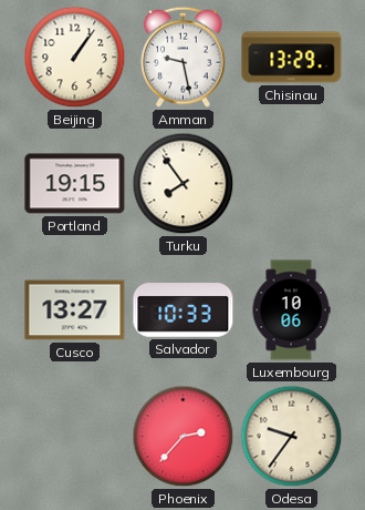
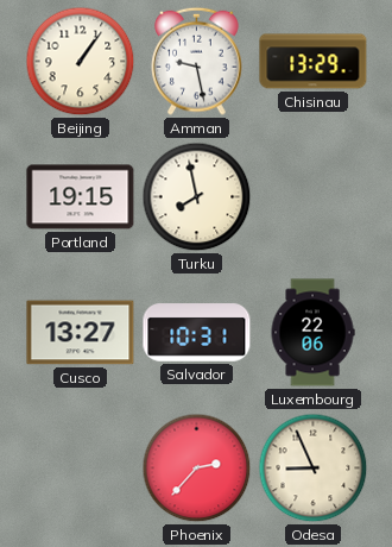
Turku: 7:54 -> 7:58 (197, 197)
Salvador: 10:33 -> 10:31 (197, 333)
Luxembourg: 10:06 -> 22:06 (312, 333)
Odesa: 9:36 -> 8:56 (314, 469)
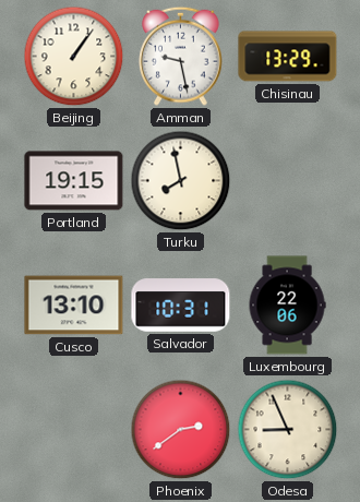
Cusco: 13:27 -> 13:10 (74, 306)
Phoenix: 2:37 -> 2:39 (181, 430)
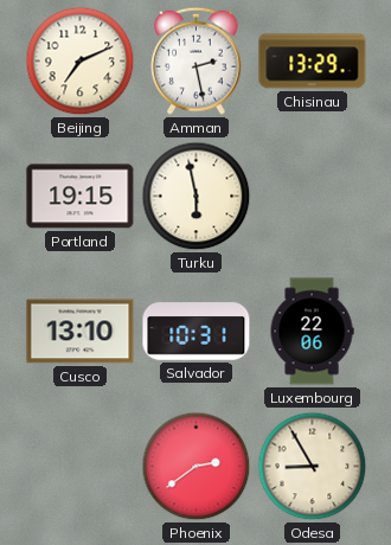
Beijing: 1:06 -> 7:11 (81, 62)
Amman: 9:28 -> 2:28 (197, 60)
Turku: 7:58 -> 5:58 (197, 197)
Odesa: 8:56 -> 8:55 (313, 467)
